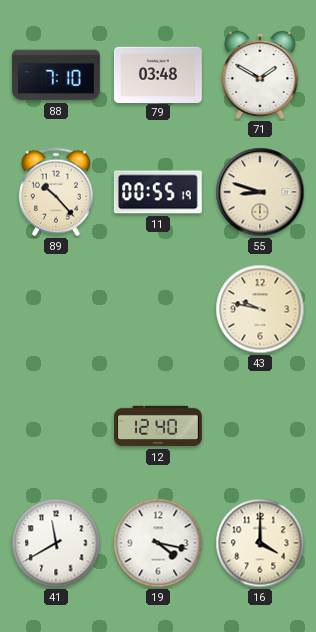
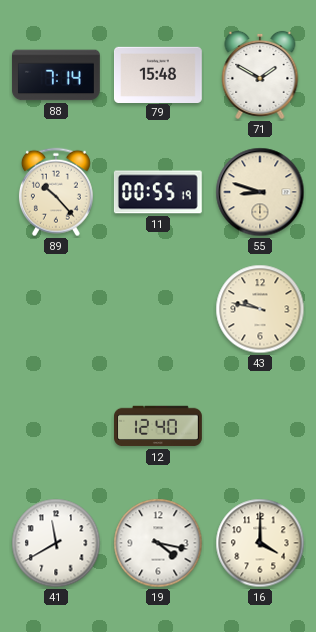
88: 7:10 -> 7:14 (57, 75)
79: 03:48 -> 15:48 (159, 74)
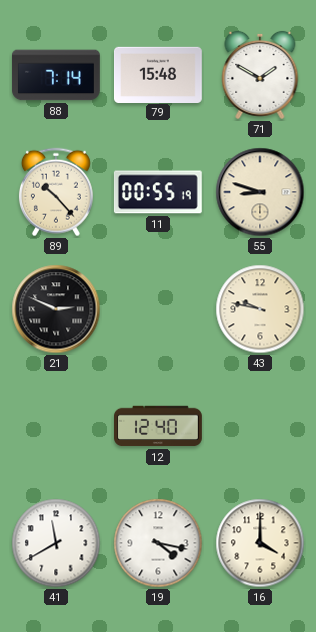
21: none -> 2:49 (56, 309)
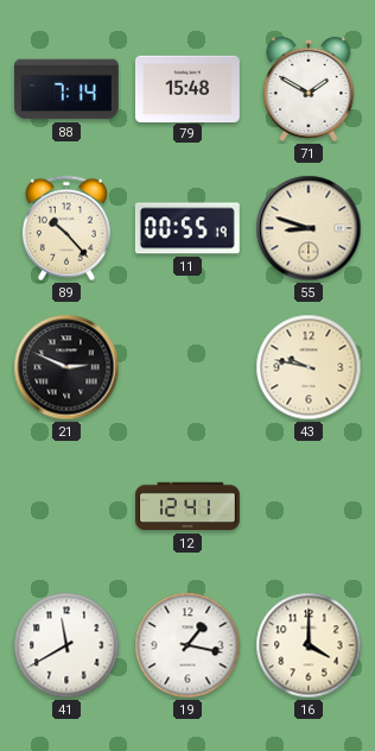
12: 12:40 -> 12:41 (189, 506)
19: 4:17 -> 1:17 (188, 645)
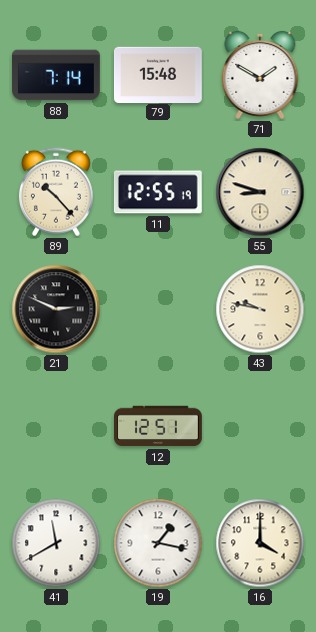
11: 00:55 -> 12:55 (158, 192)
12: 12:41 -> 12:51 (159, 426)
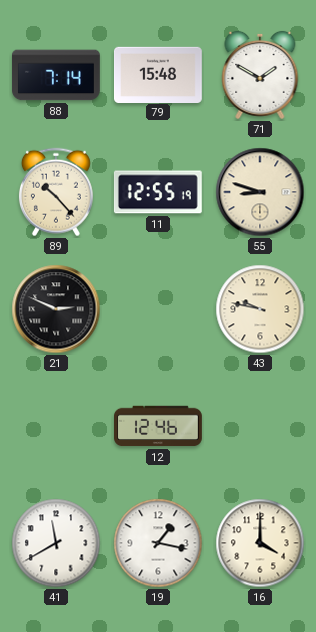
12: 12:51 -> 12:46 (159, 426)
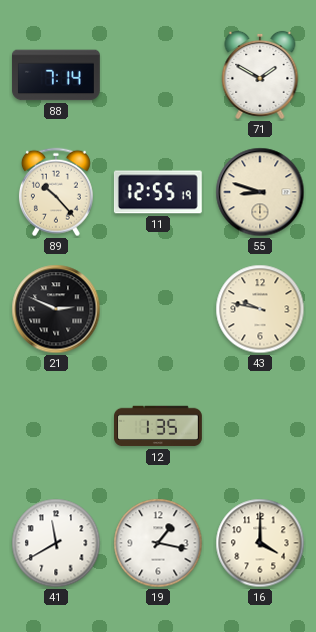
79: 15:48 -> none (159, 74)
12: 12:46 -> 1:35 (159, 426)
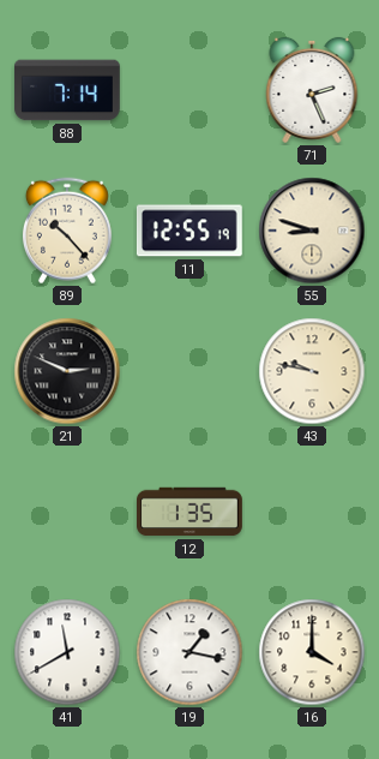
71: 1:50 -> 2:26 (312, 90)
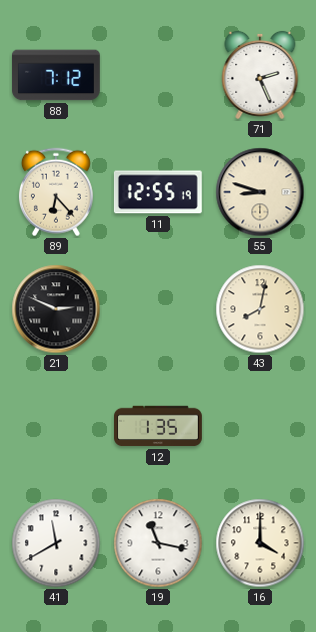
88: 7:14 -> 7:12 (57, 75)
89: 10:23 -> 6:23 (56, 192)
43: 9:47 -> 8:02 (260, 309)
19: 1:17 -> 11:17 (158, 543)
